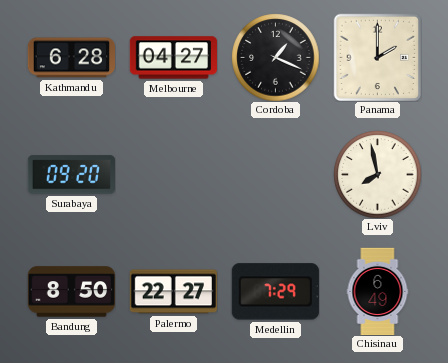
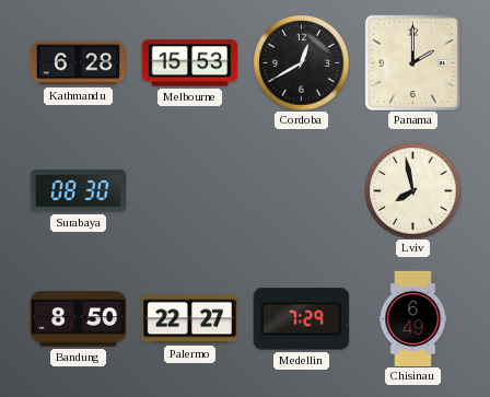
Melbourne: 04:27 -> 15:53 (189, 63)
Cordoba: 1:19 -> 12:40 (301, 62)
Surabaya: 09:20 -> 08:30 (78, 191)
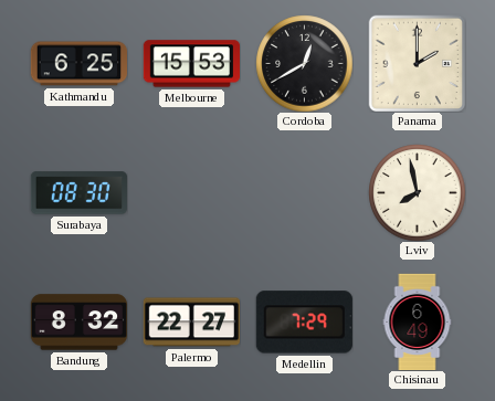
Kathmandu: 6:28 -> 6:25 (78, 64)
Bandung: 8:50 -> 8:32 (78, 323)
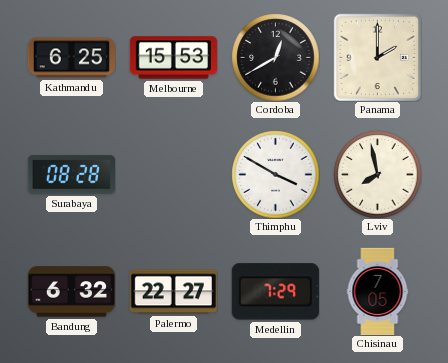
Surabaya: 08:30 -> 08:28 (71, 175)
Thimphu: none -> 3:50 (275, 174)
Bandung: 8:32 -> 6:32 (71, 292)
Chisinau: 6:49 -> 7:05 (378, 291)
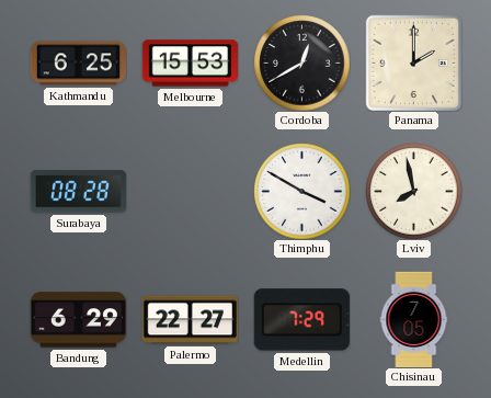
Bandung: 6:32 -> 6:29 (78, 320)
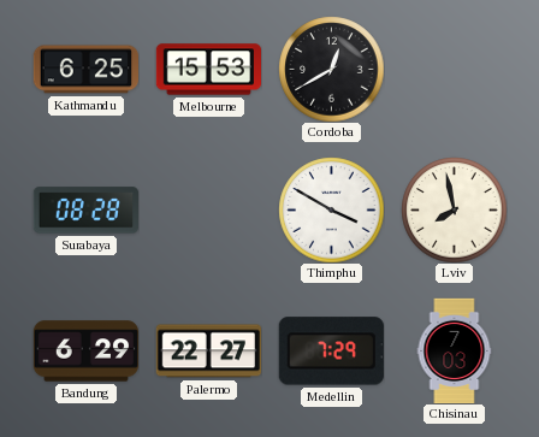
Panama: 2:00 -> none (413, 62)
Chisinau: 7:05 -> 7:03 (455, 350)
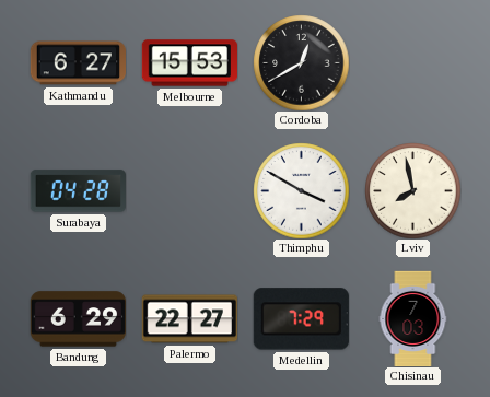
Kathmandu: 6:25 -> 6:27 (78, 63)
Surabaya: 08:28 -> 04:28 (78, 191)
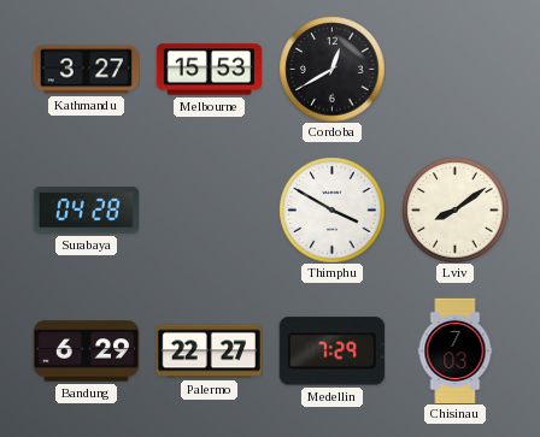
Kathmandu: 6:27 -> 3:27 (86, 70)
Lviv: 7:58 -> 8:09 (454, 209)
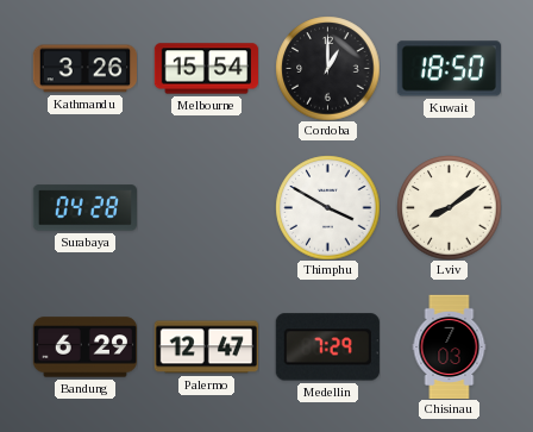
Kathmandu: 3:27 -> 3:26 (84, 69)
Melbourne: 15:53 -> 15:54 (206, 69)
Cordoba: 12:40 -> 1:00 (327, 68)
Kuwait: none -> 18:50 (449, 69)
Palermo: 22:27 -> 12:47 (206, 348)
